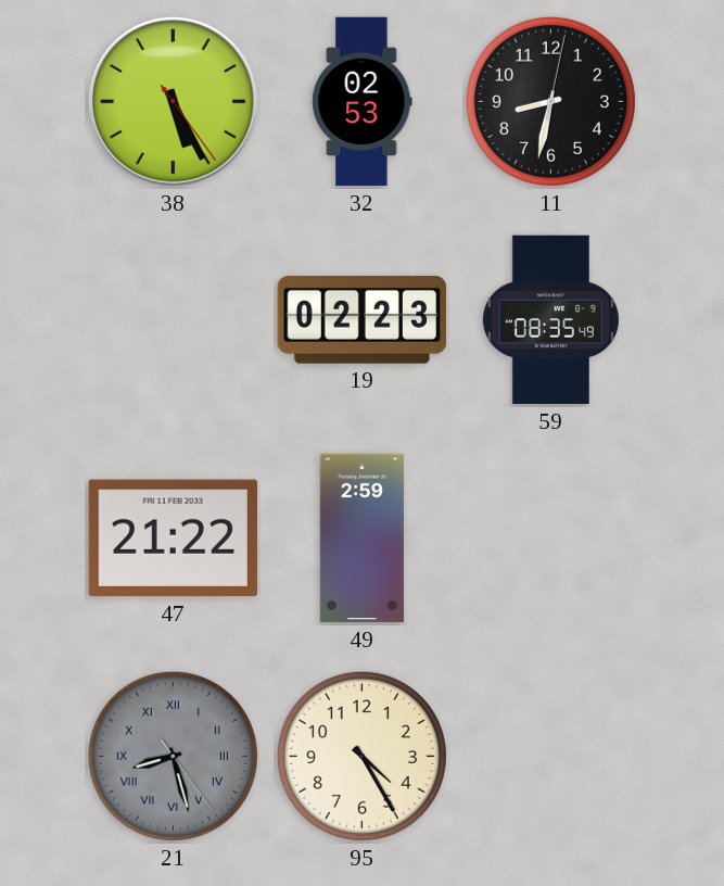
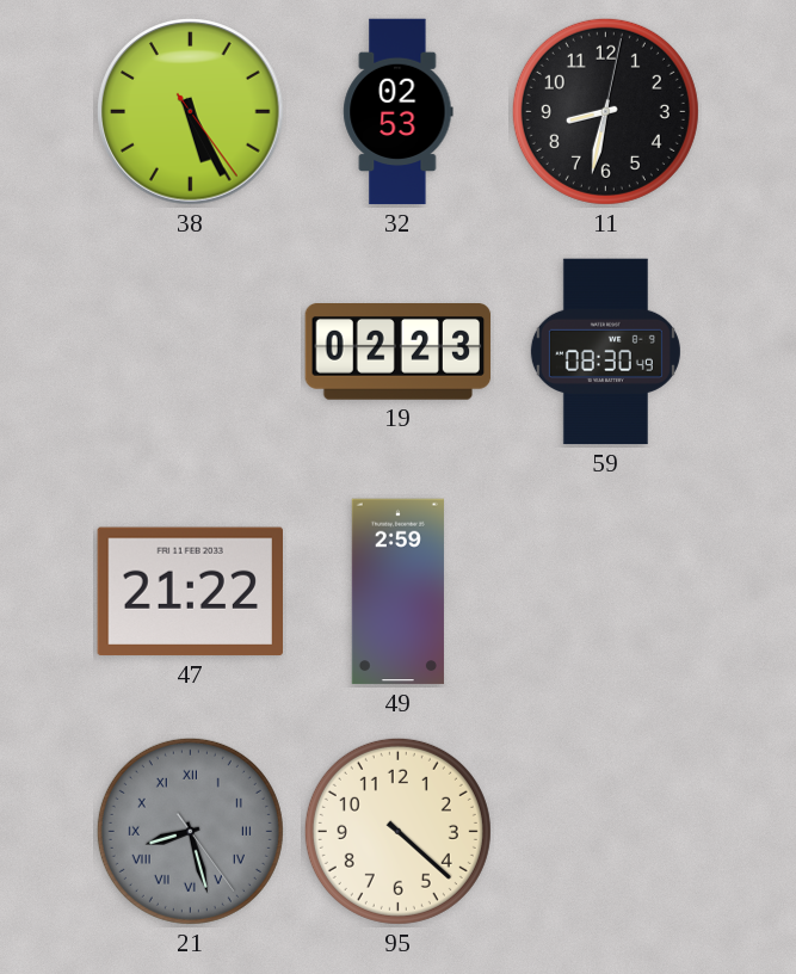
59: 08:35 -> 08:30 (605, 352)
95: 4:25 -> 4:22 (397, 831)
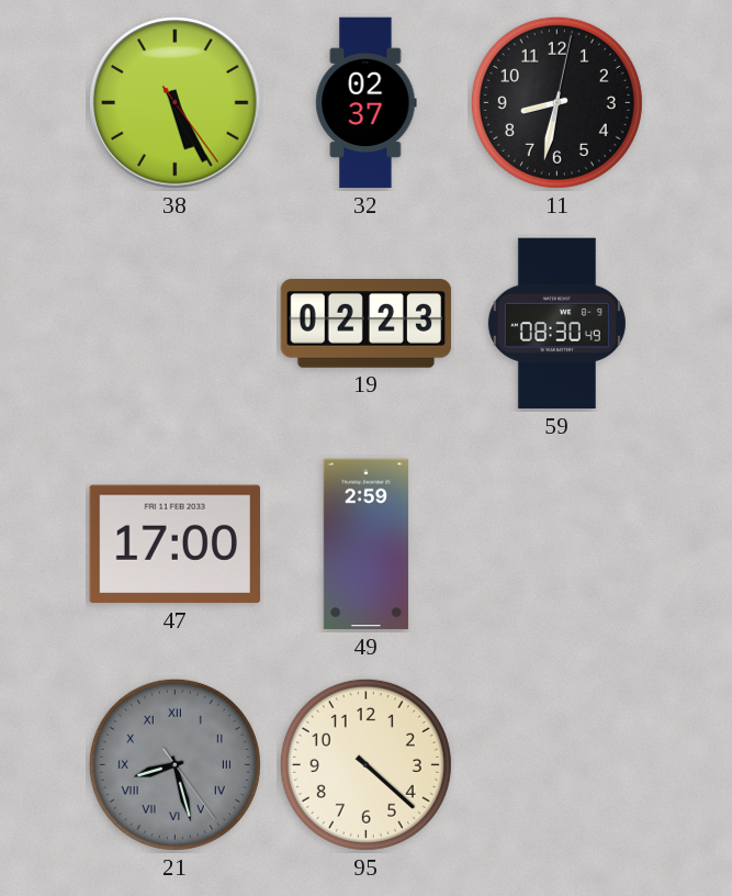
32: 02:53 -> 02:37 (367, 103)
47: 21:22 -> 17:00 (174, 545)
